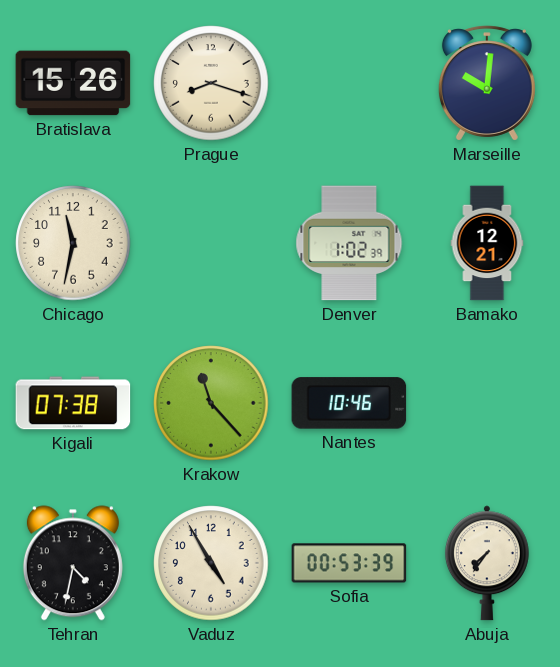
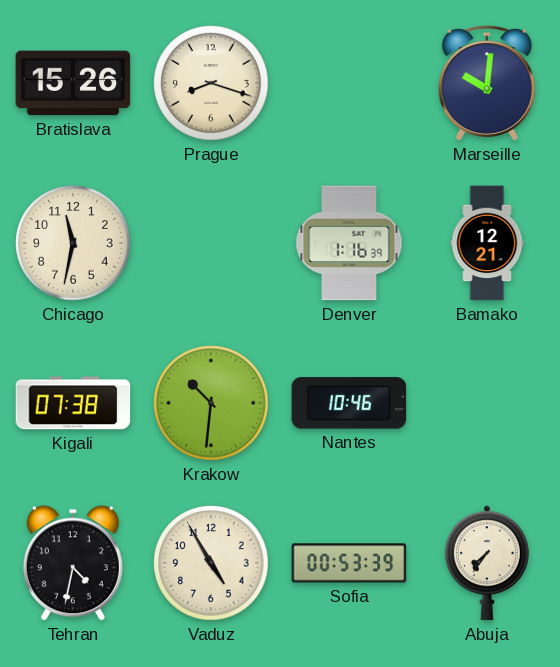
Denver: 1:02 -> 1:16 (349, 243)
Krakow: 11:23 -> 10:31 (211, 403)
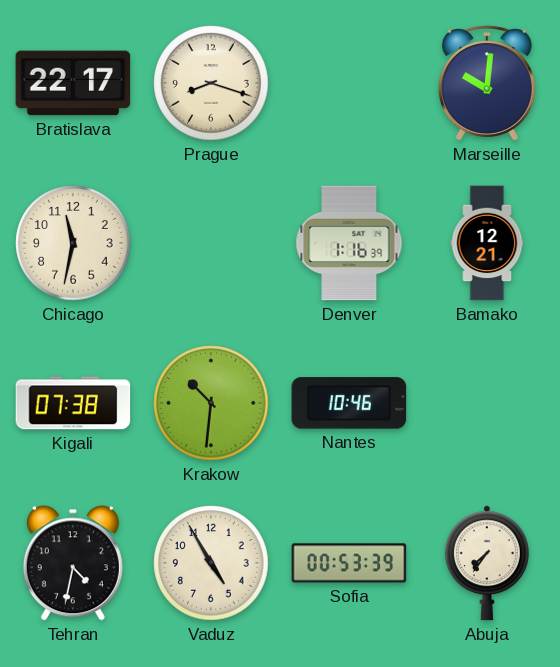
Bratislava: 15:26 -> 22:17 (73, 83)
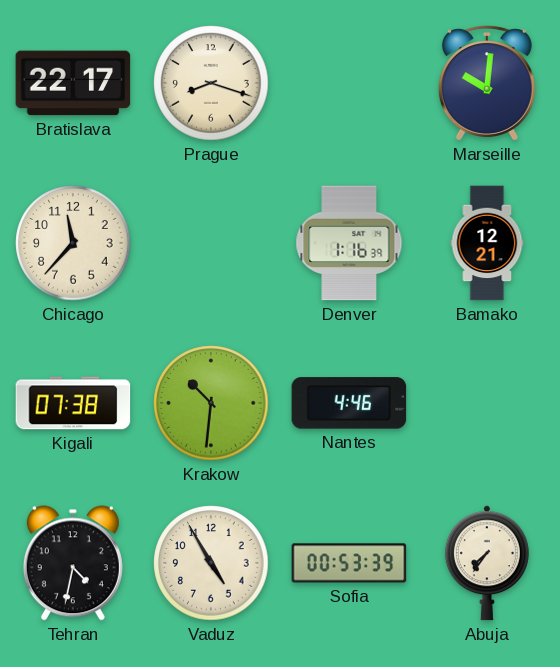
Chicago: 11:32 -> 11:37 (73, 243)
Nantes: 10:46 -> 4:46 (349, 403)
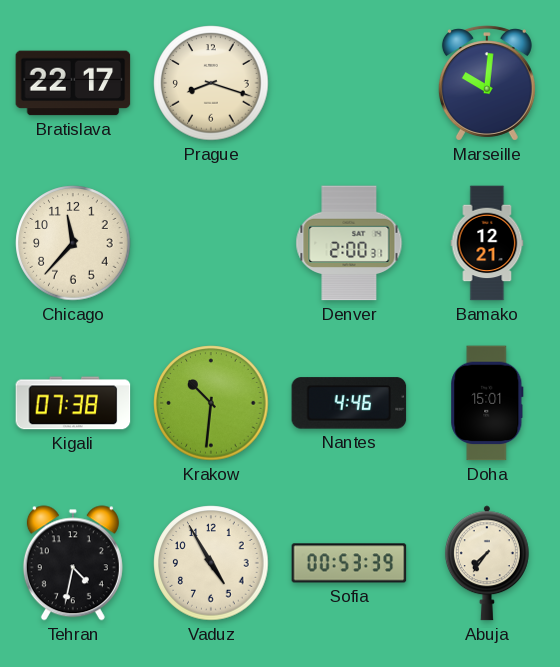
Denver: 1:16 -> 2:00 (349, 243)
Doha: none -> 15:01 (487, 403)
